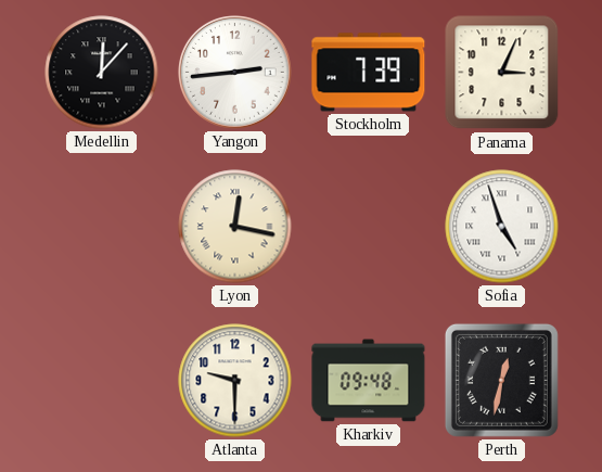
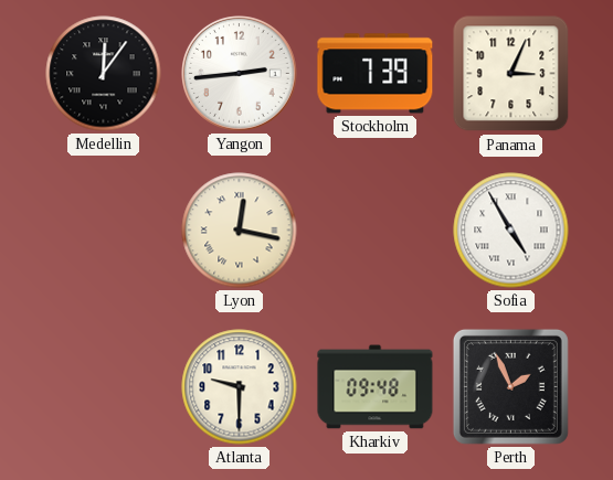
Medellin: 12:07 -> 12:06 (104, 74)
Sofia: 4:57 -> 4:55 (511, 231)
Perth: 12:32 -> 1:56 (510, 386)
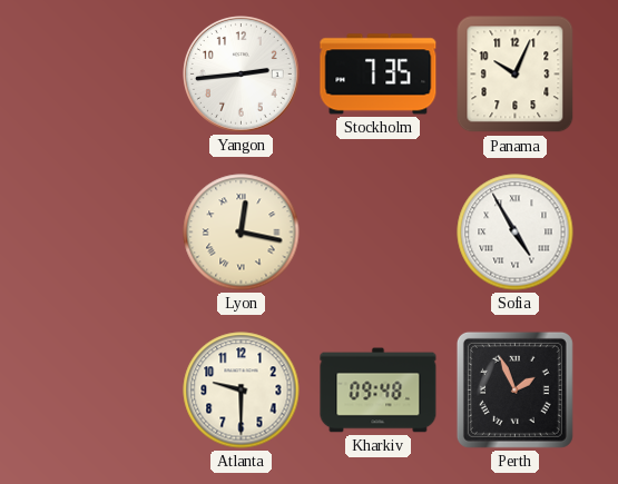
Medellin: 12:06 -> none (104, 74)
Stockholm: 7:39 -> 7:35 (379, 75)
Panama: 3:04 -> 10:04 (516, 75)
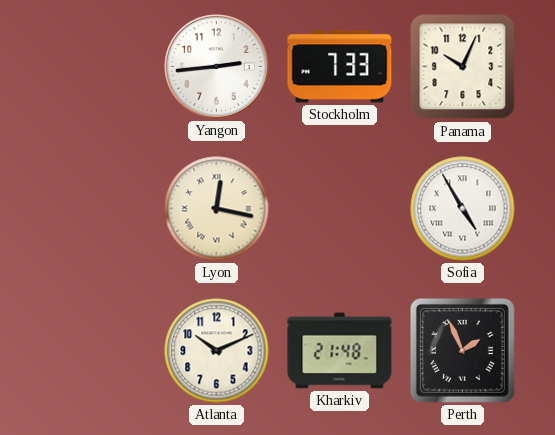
Stockholm: 7:35 -> 7:33 (340, 67)
Atlanta: 9:30 -> 10:11 (217, 351)
Kharkiv: 09:48 -> 21:48 (340, 351)
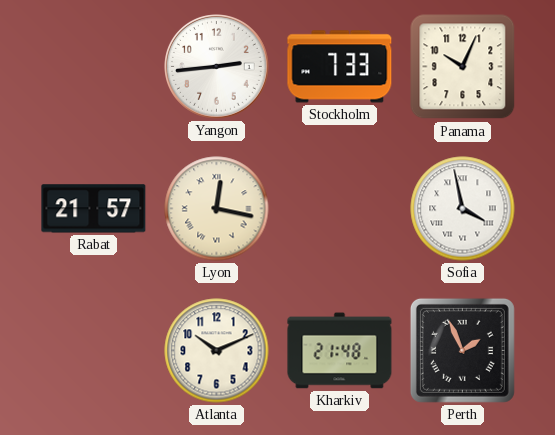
Rabat: none -> 21:57 (94, 209)
Sofia: 4:55 -> 3:58 (463, 209)
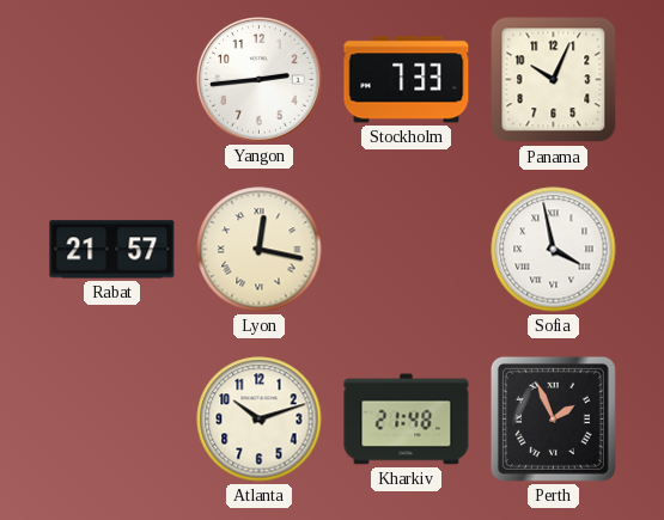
Atlanta: 10:11 -> 10:12 (260, 420)
